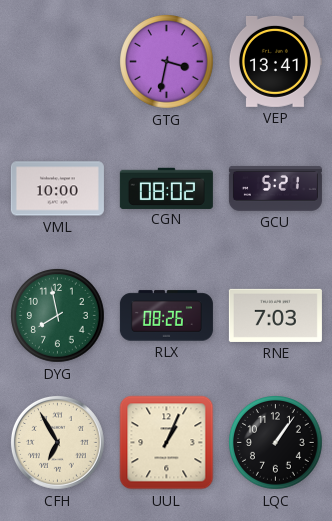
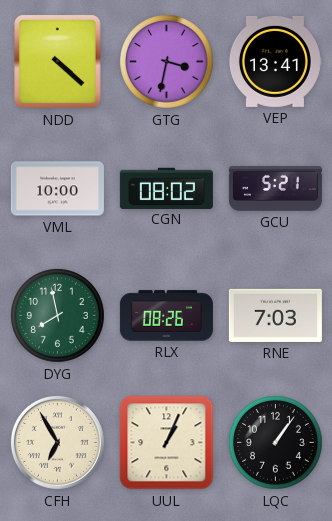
NDD: none -> 4:22 (58, 62)
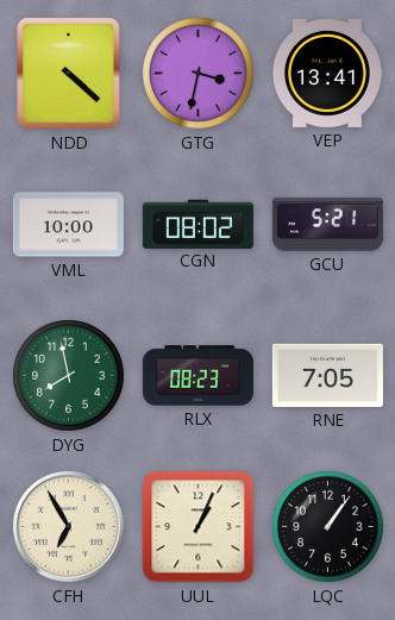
RLX: 08:26 -> 08:23 (197, 376)
RNE: 7:03 -> 7:05 (327, 375)
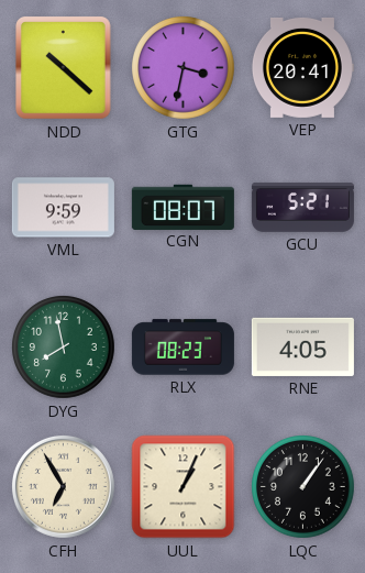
NDD: 4:22 -> 10:22 (64, 68)
VEP: 13:41 -> 20:41 (302, 67)
VML: 10:00 -> 9:59 (63, 208)
CGN: 08:02 -> 08:07 (182, 207)
RNE: 7:05 -> 4:05 (302, 346)
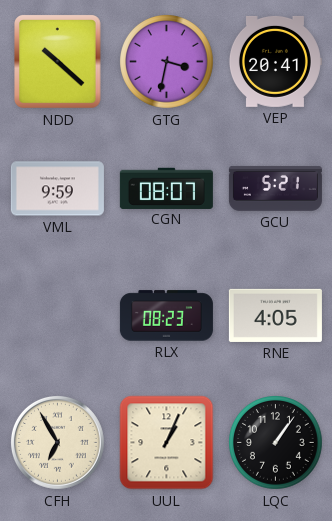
DYG: 7:58 -> none (64, 348)
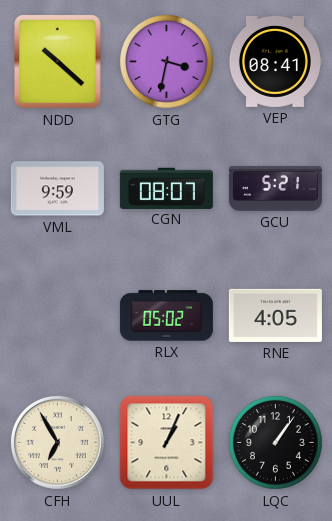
VEP: 20:41 -> 08:41 (275, 61)
RLX: 08:23 -> 05:02 (166, 316)
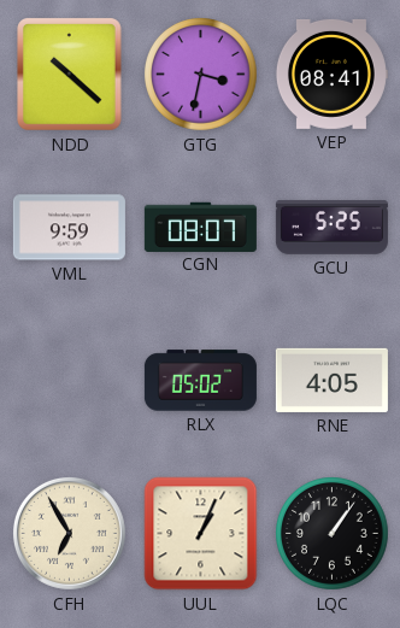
GCU: 5:21 -> 5:25 (331, 228)
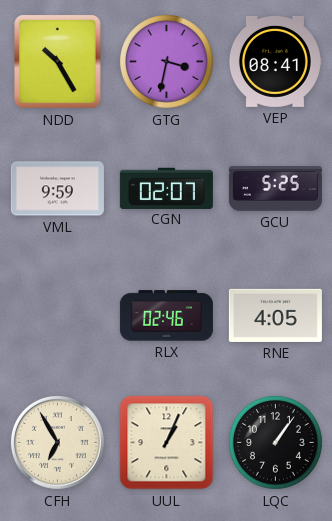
NDD: 10:22 -> 10:25 (58, 62)
CGN: 08:07 -> 02:07 (166, 188)
RLX: 05:02 -> 02:46 (166, 316)
